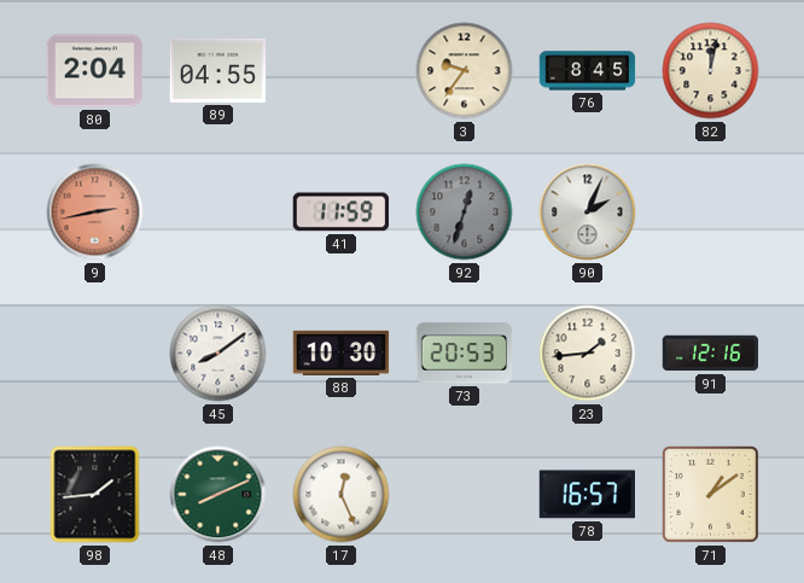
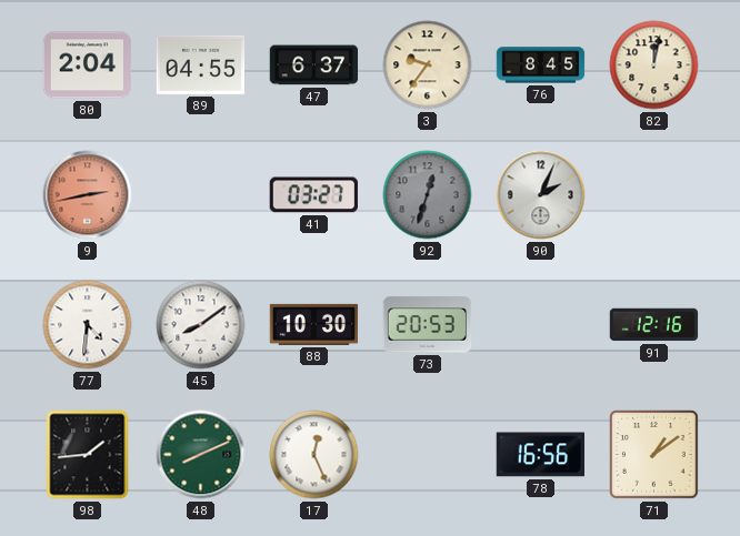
47: none -> 6:37 (314, 65)
41: 11:59 -> 03:27 (313, 195)
77: none -> 4:31 (88, 325)
23: 1:44 -> none (588, 354)
78: 16:57 -> 16:56 (540, 455)
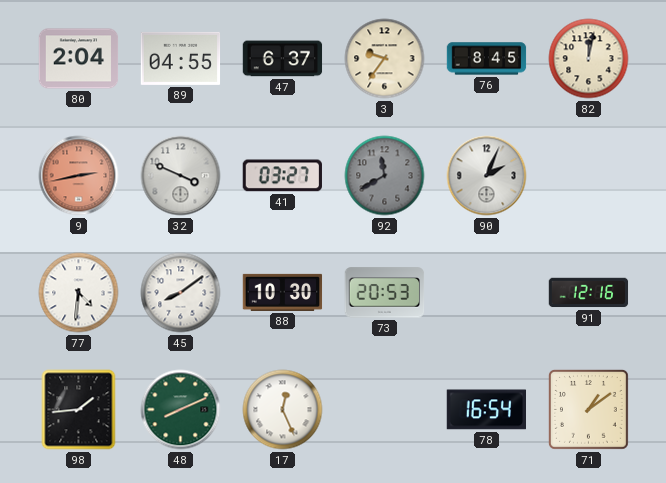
32: none -> 3:49 (181, 176)
92: 12:33 -> 11:40 (385, 176)
78: 16:56 -> 16:54 (486, 410)
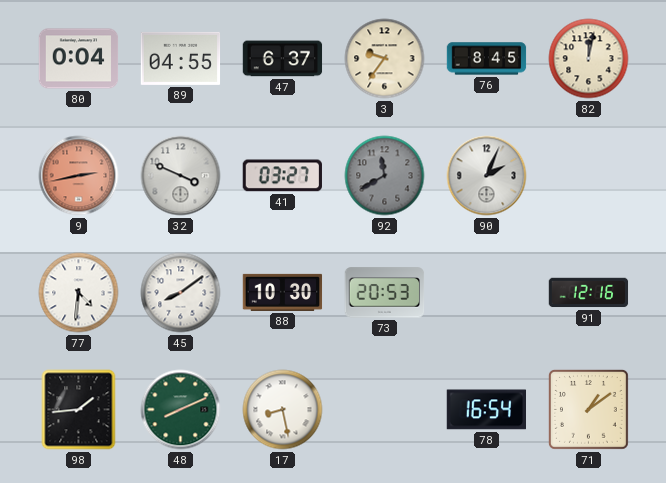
80: 2:04 -> 0:04 (79, 59)
17: 12:26 -> 8:28 (283, 410)
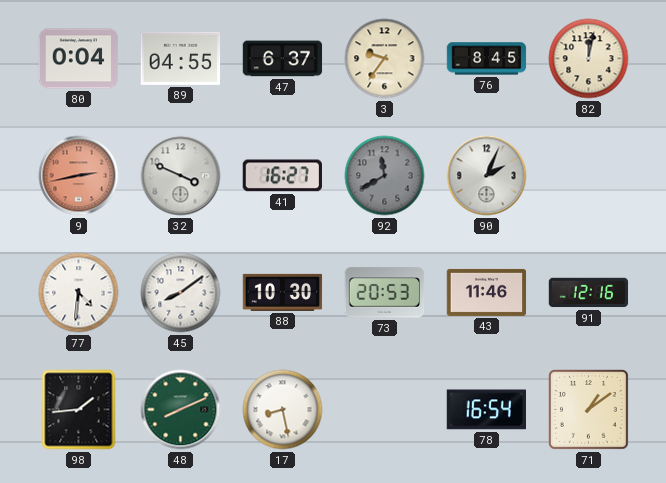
41: 03:27 -> 16:27 (282, 176)
43: none -> 11:46 (487, 292)
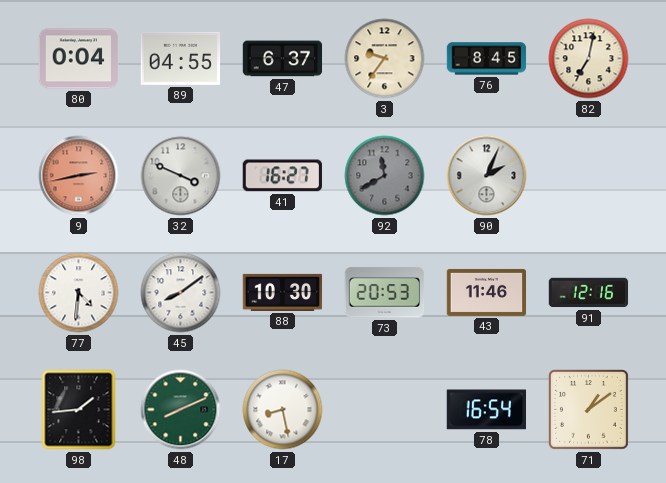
82: 12:02 -> 7:02 (589, 59)
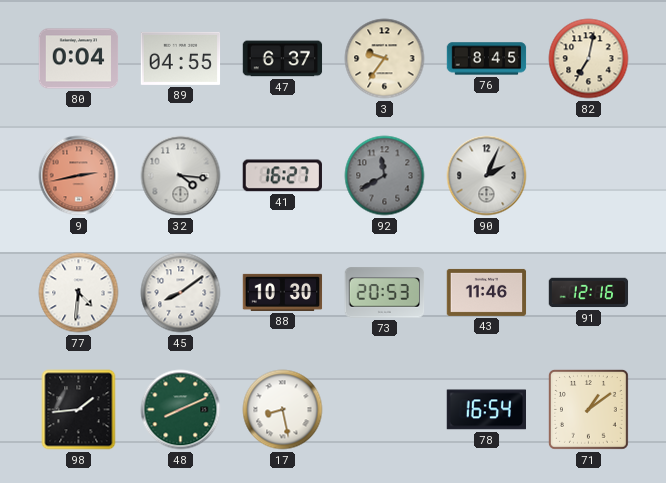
32: 3:49 -> 4:16 (181, 176)
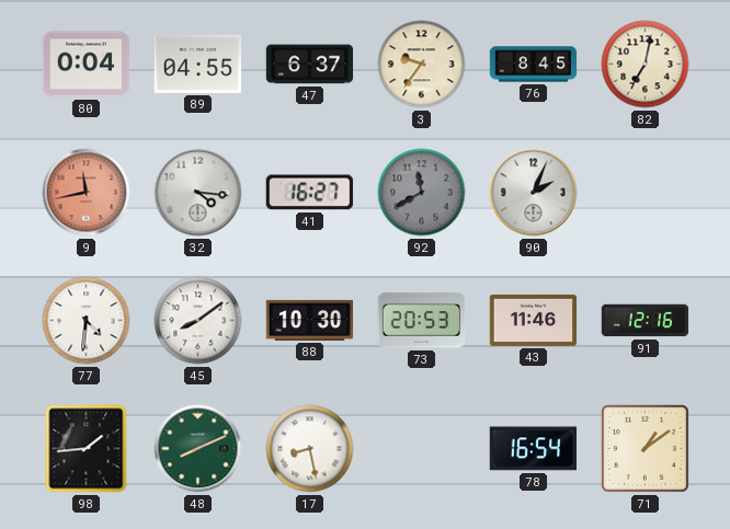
9: 2:43 -> 11:43 (87, 193)
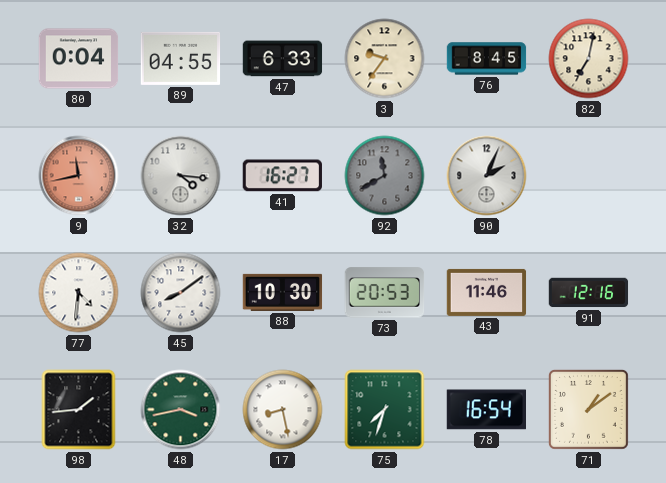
47: 6:37 -> 6:33 (283, 59)
48: 8:11 -> 3:43 (181, 410)
75: none -> 7:33 (385, 410)
